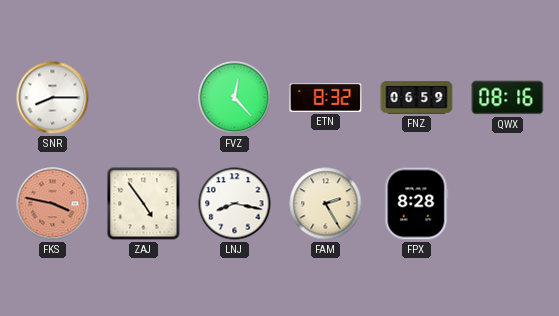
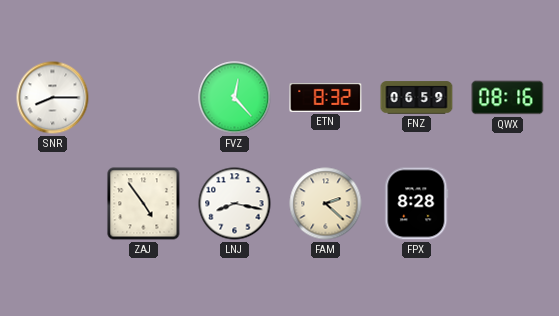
FKS: 3:47 -> none (53, 204)
FAM: 2:25 -> 2:22 (326, 204)
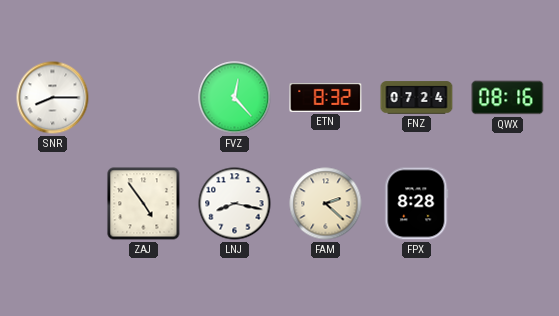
FNZ: 06:59 -> 07:24 (417, 98)
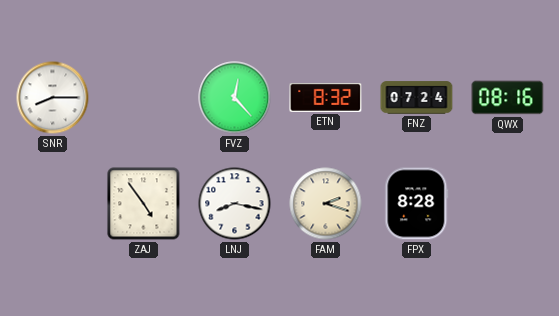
FAM: 2:22 -> 2:18 (326, 204)
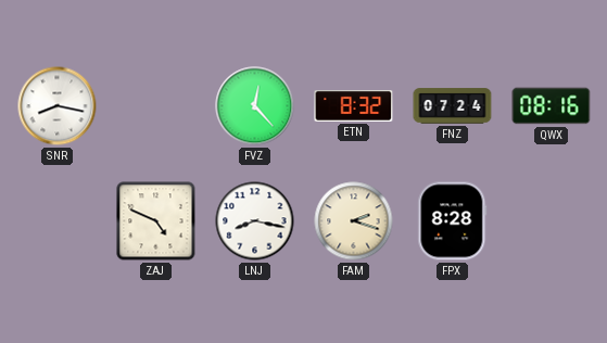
SNR: 8:15 -> 8:17 (58, 106)
ZAJ: 4:54 -> 4:49 (156, 221)
